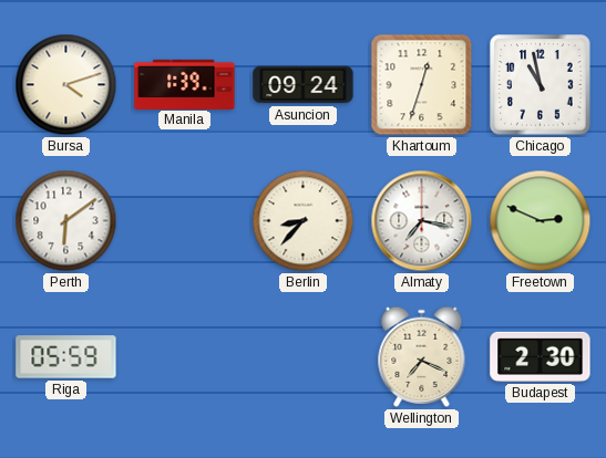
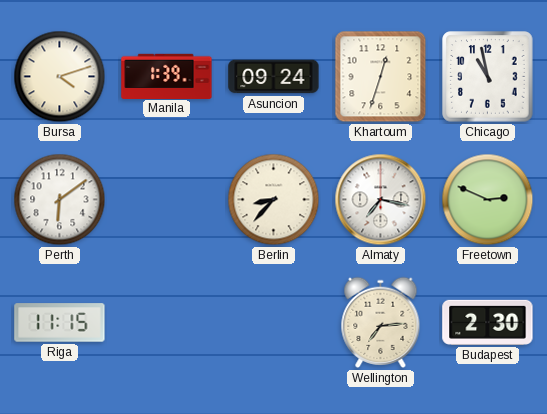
Riga: 05:59 -> 11:15 (60, 323)
Wellington: 7:19 -> 7:14 (381, 322)
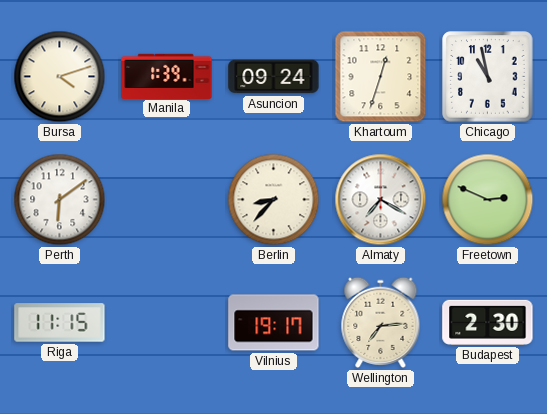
Almaty: 7:17 -> 7:20 (381, 200)
Vilnius: none -> 19:17 (274, 323)
